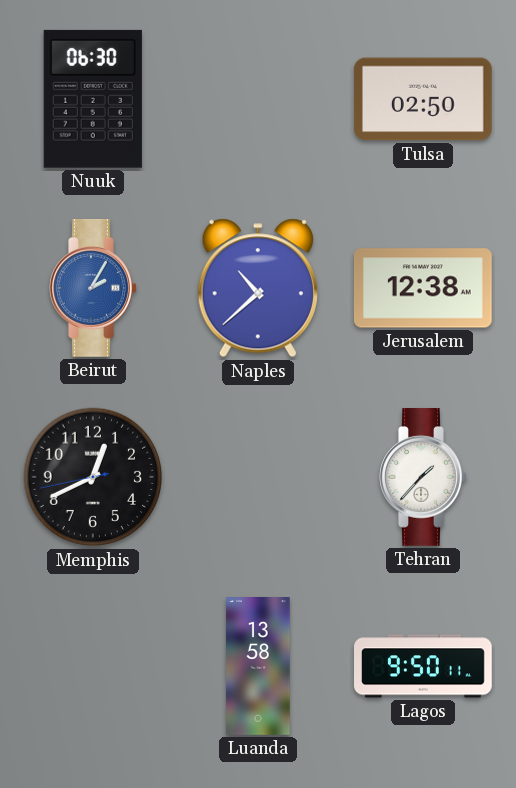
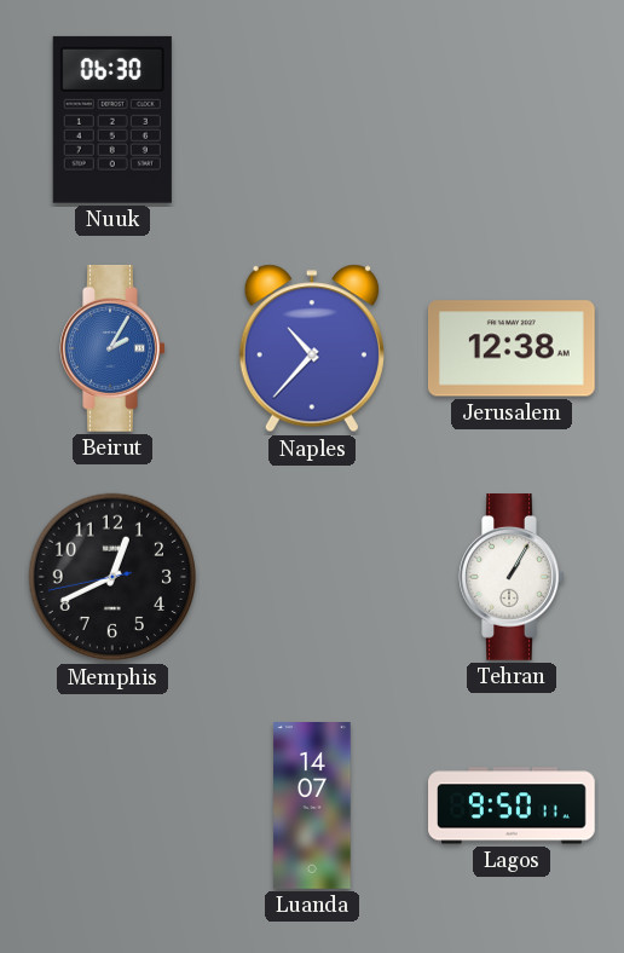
Tulsa: 02:50 -> none (423, 99)
Naples: 10:38 -> 10:37 (312, 348)
Tehran: 1:37 -> 1:05 (512, 578)
Luanda: 13:58 -> 14:07 (312, 807)
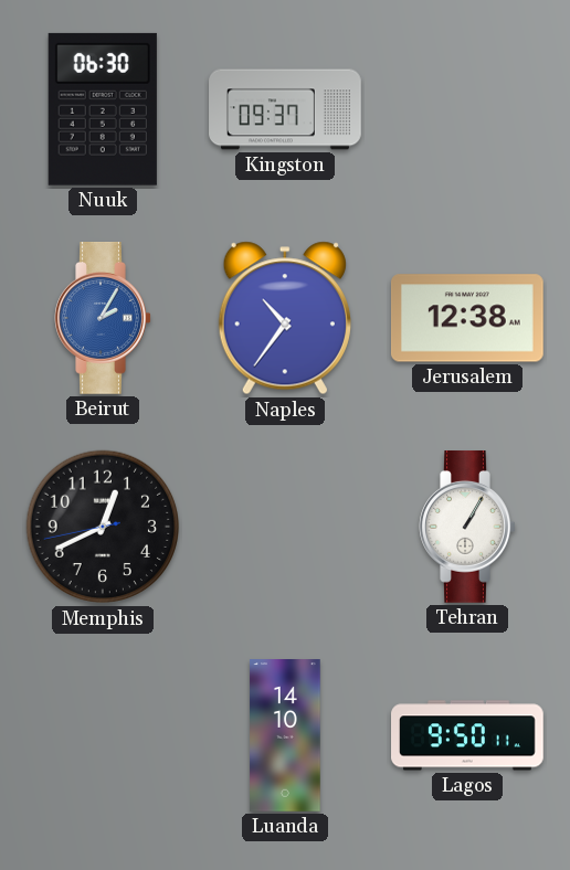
Kingston: none -> 09:37 (285, 109)
Naples: 10:37 -> 10:36 (285, 318)
Luanda: 14:07 -> 14:10 (285, 736)
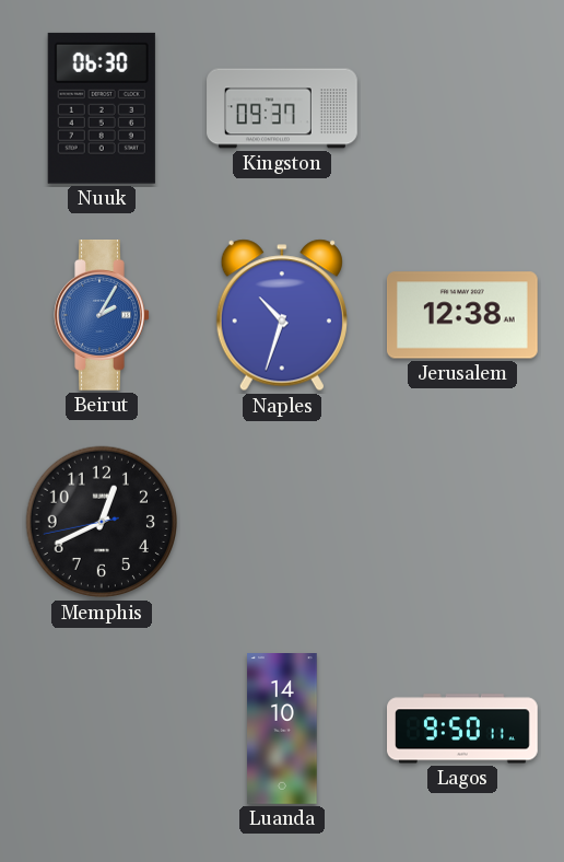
Naples: 10:36 -> 10:33 (282, 315)
Tehran: 1:05 -> none (467, 528)
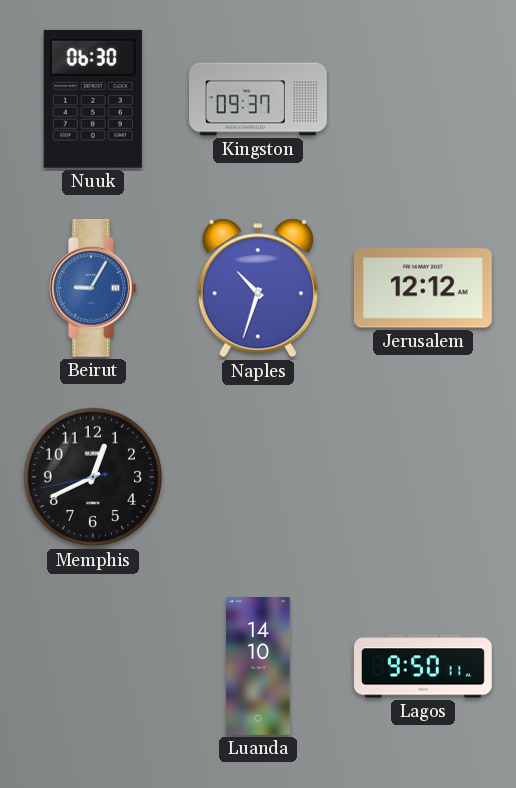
Beirut: 2:05 -> 9:05 (93, 289)
Jerusalem: 12:38 -> 12:12 (423, 288)
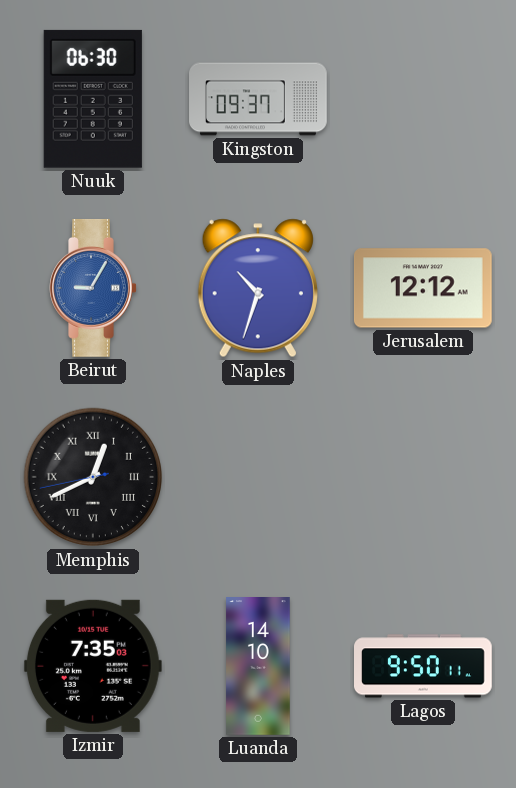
Memphis numerals: Arabic -> Roman (93, 477)
Izmir: none -> 7:35 (93, 666)
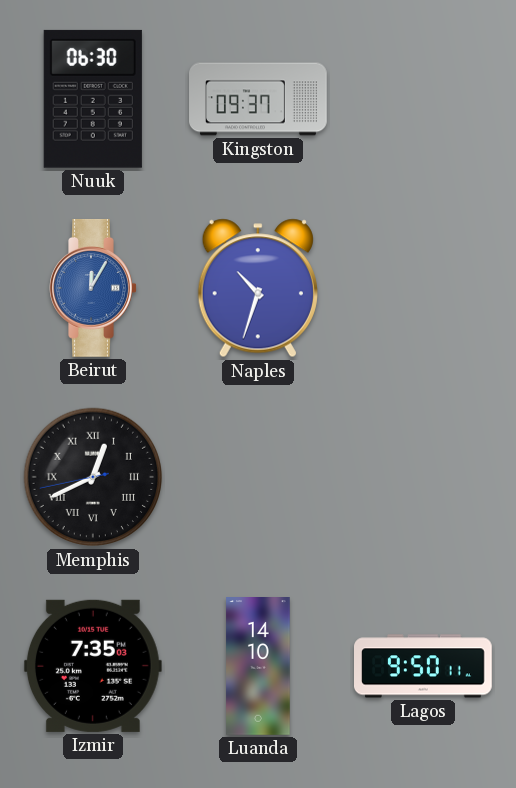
Beirut: 9:05 -> 12:05 (93, 289)
Jerusalem: 12:12 -> none (423, 288)
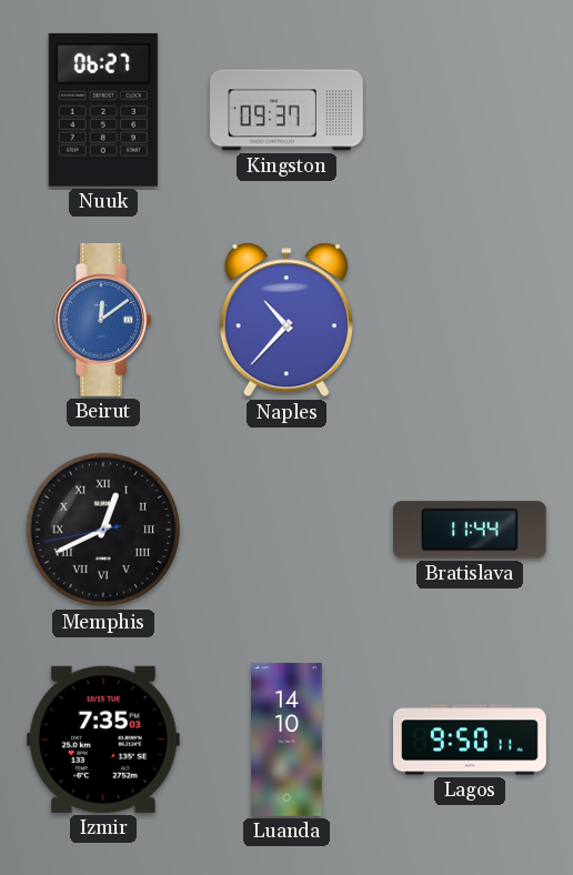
Nuuk: 06:30 -> 06:27 (103, 110)
Beirut: 12:05 -> 12:09 (103, 321)
Naples: 10:33 -> 10:37 (286, 320)
Bratislava: none -> 11:44 (470, 530)
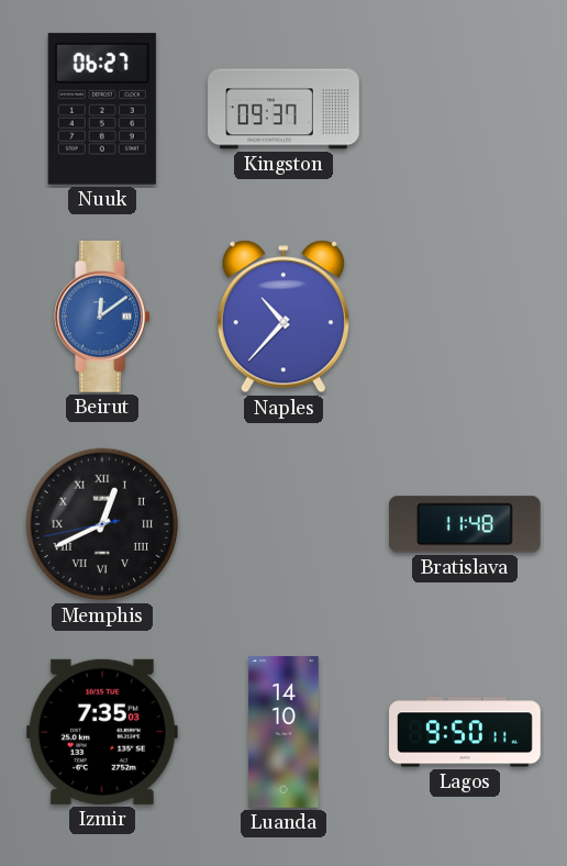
Bratislava: 11:44 -> 11:48 (465, 524)
